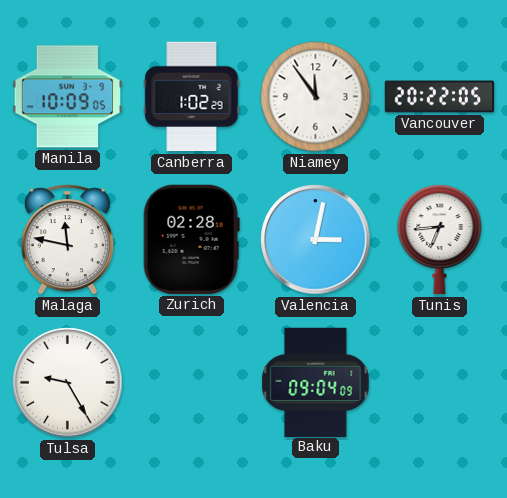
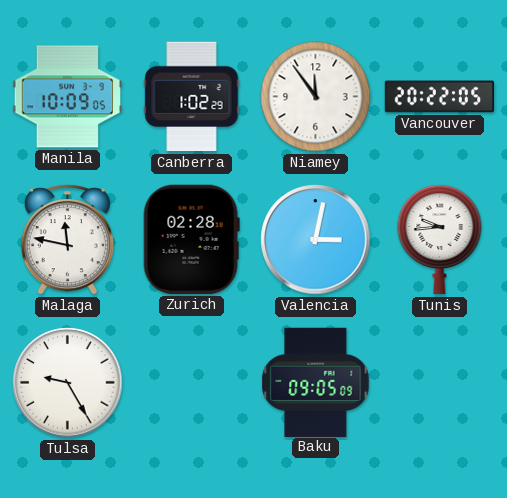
Tunis: 6:44 -> 9:44 (440, 239)
Baku: 09:04 -> 09:05 (316, 382)
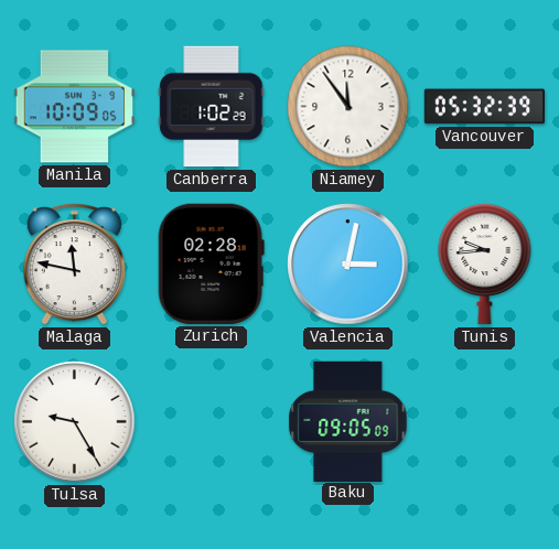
Vancouver: 20:22 -> 05:32 (485, 107)
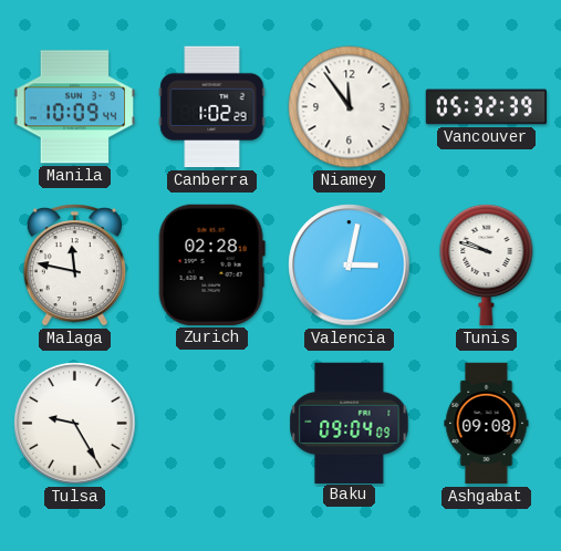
Manila: 10:09:05 -> 10:09:44 (75, 107)
Tunis: 9:44 -> 9:48 (487, 264)
Baku: 09:05 -> 09:04 (350, 423)
Ashgabat: none -> 09:08 (487, 424)
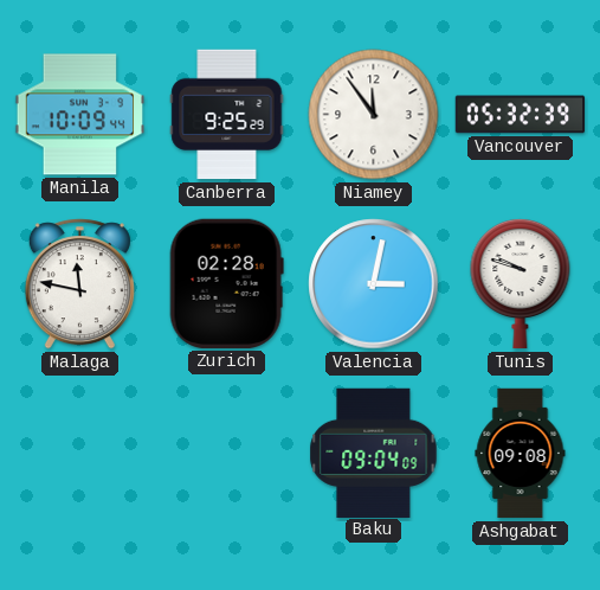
Canberra: 1:02 -> 9:25 (227, 115)
Tulsa: 9:25 -> none (75, 424)
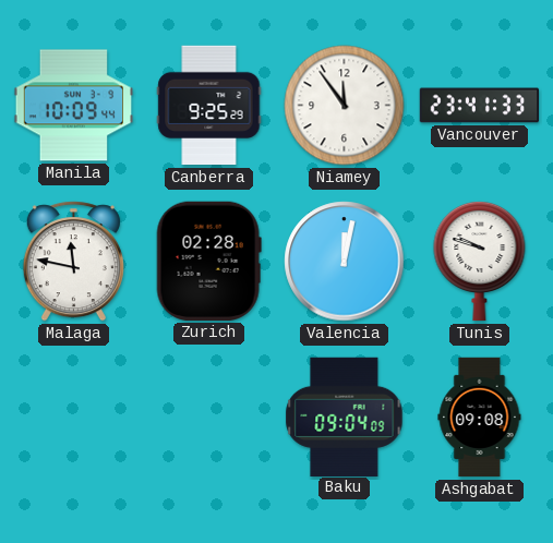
Vancouver: 05:32 -> 23:41 (480, 106)
Valencia: 3:02 -> 12:02 (345, 262)
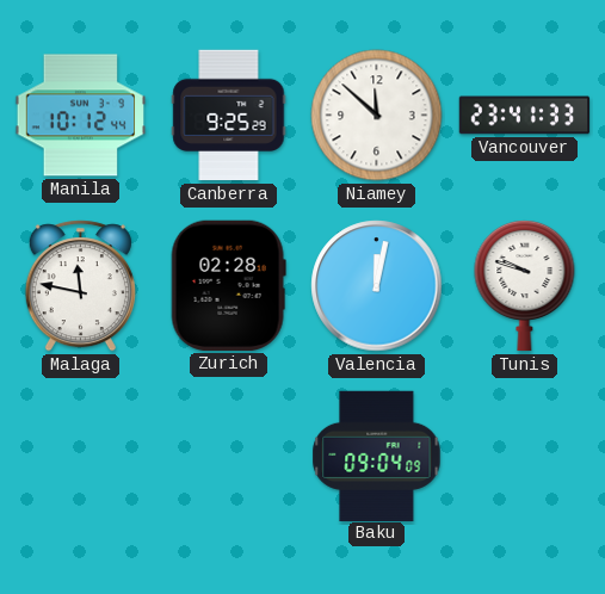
Manila: 10:09 -> 10:12 (81, 116)
Niamey: 11:54 -> 11:52 (377, 116)
Ashgabat: 09:08 -> none (480, 418)
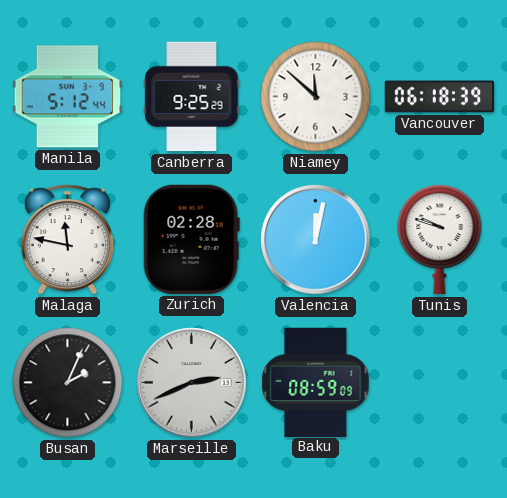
Manila: 10:12 -> 5:12 (68, 97)
Vancouver: 23:41 -> 06:18 (440, 97)
Busan: none -> 2:04 (68, 383)
Marseille: none -> 2:41 (192, 383)
Baku: 09:04 -> 08:59 (316, 382)
